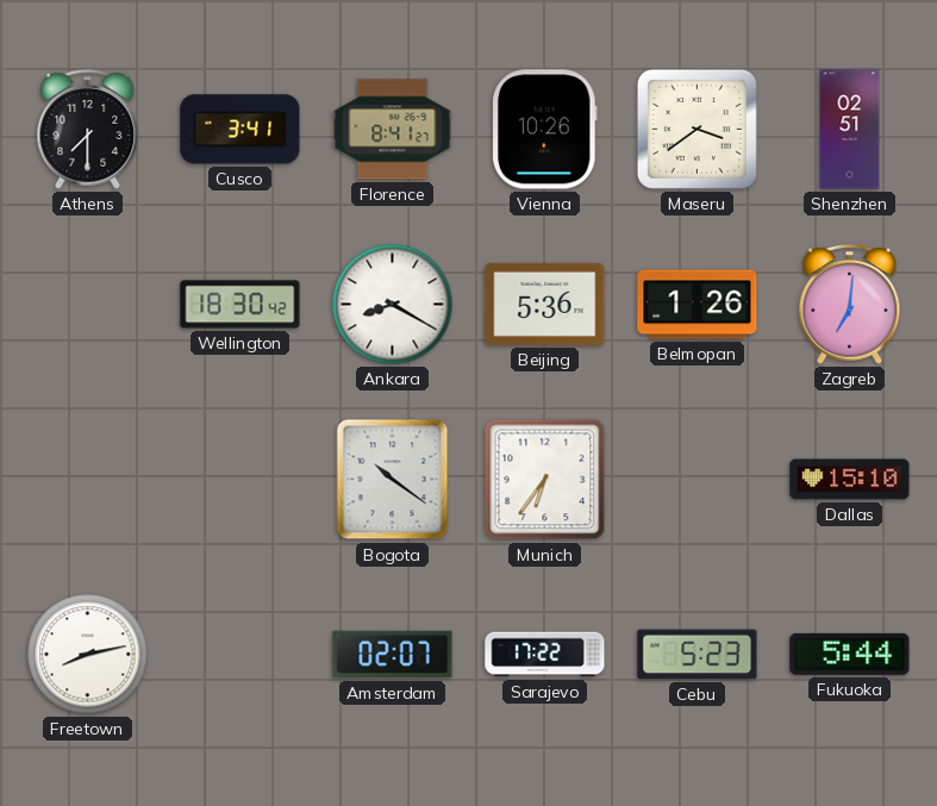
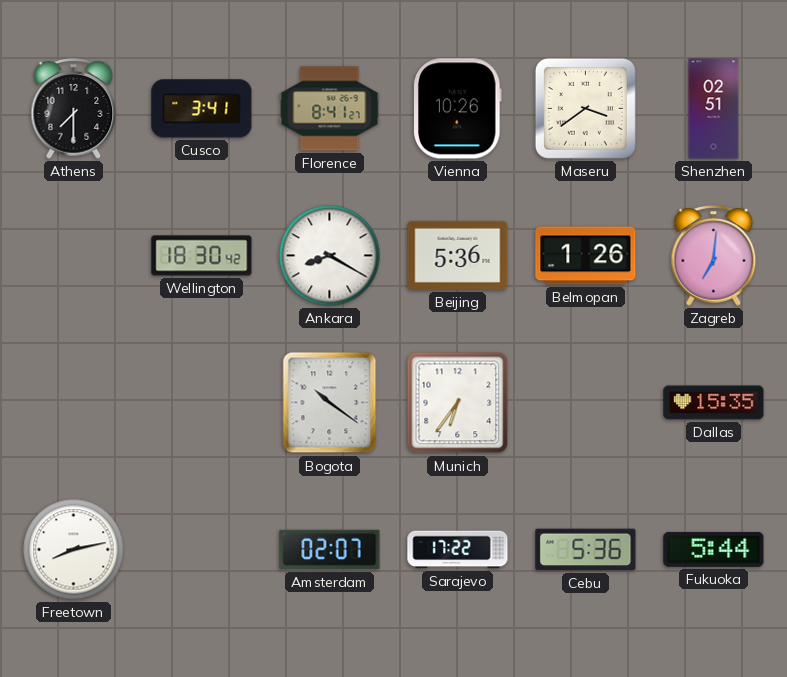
Dallas: 15:10 -> 15:35 (714, 403)
Cebu: 5:23 -> 5:36 (586, 550)
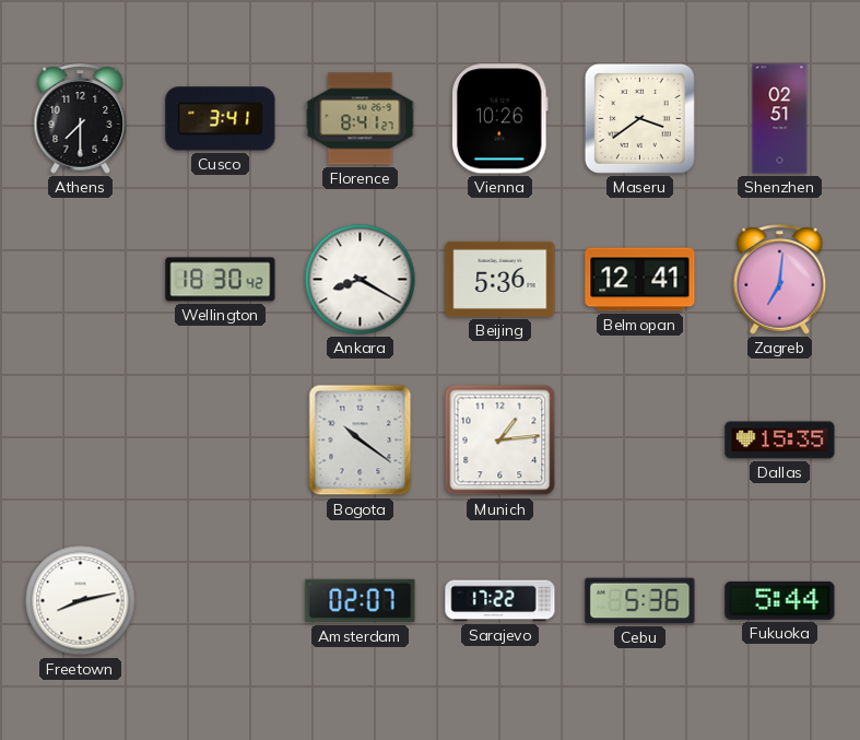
Belmopan: 1:26 -> 12:41 (640, 280)
Munich: 6:36 -> 1:14 (500, 441)
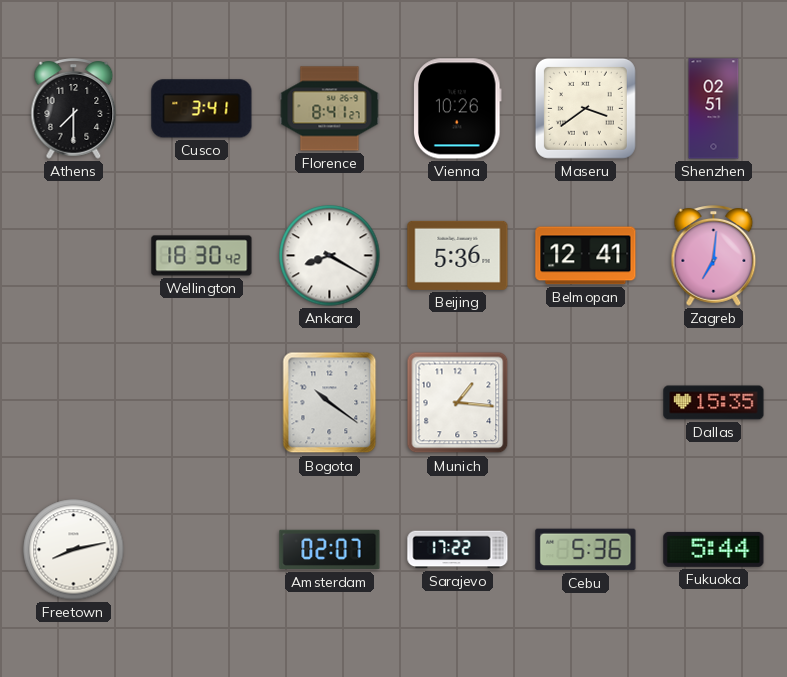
Munich: 1:14 -> 1:16 (458, 403)
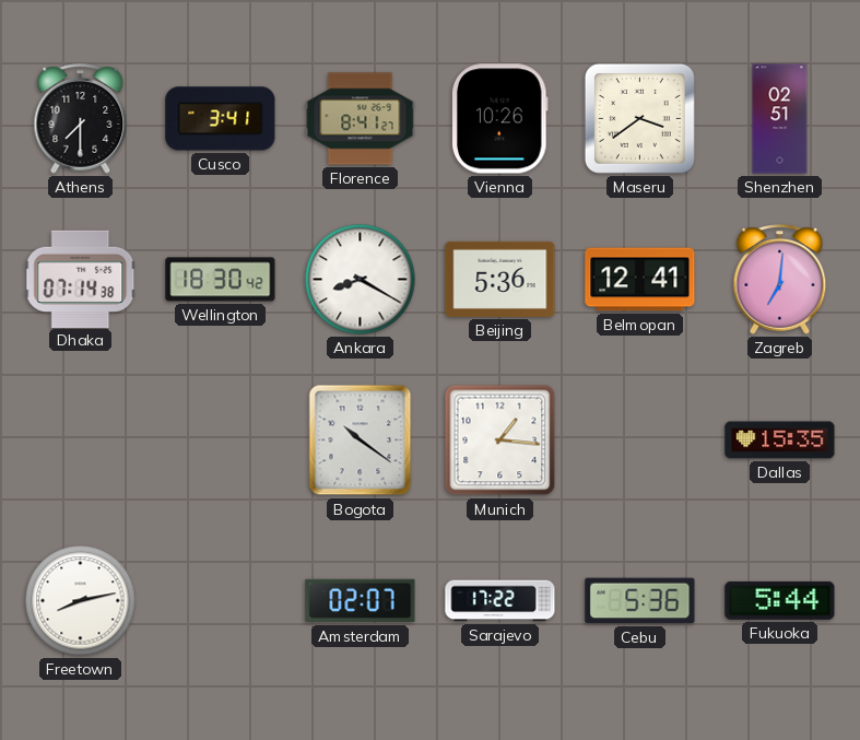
Dhaka: none -> 07:14 (81, 279)
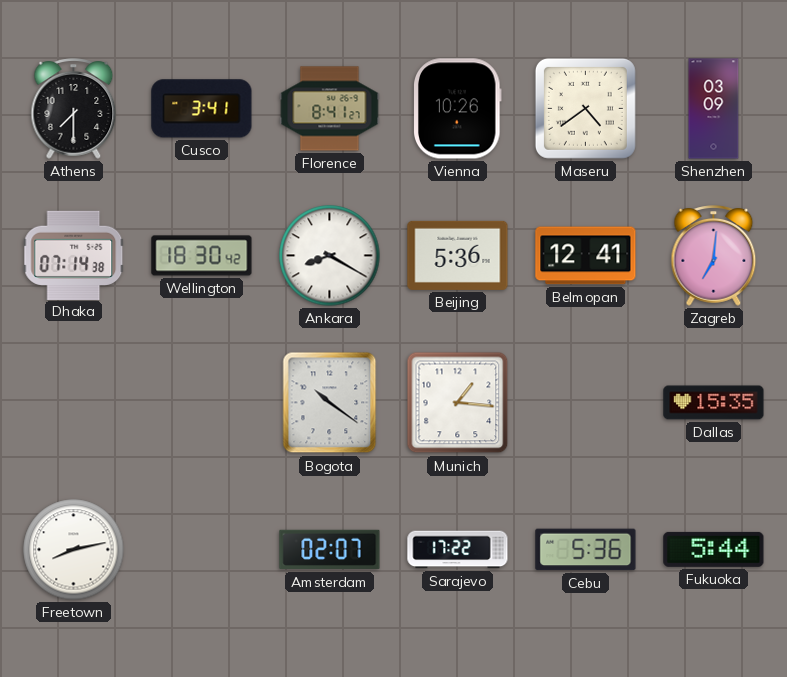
Maseru: 3:39 -> 4:39 (585, 108)
Shenzhen: 02:51 -> 03:09 (714, 109)
